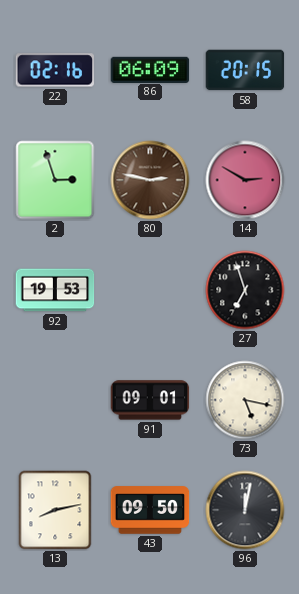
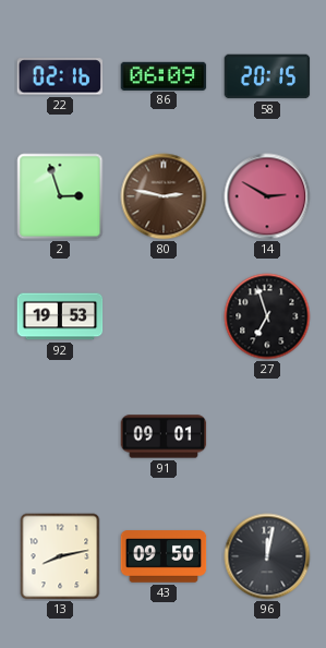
73: 5:17 -> none (245, 400)
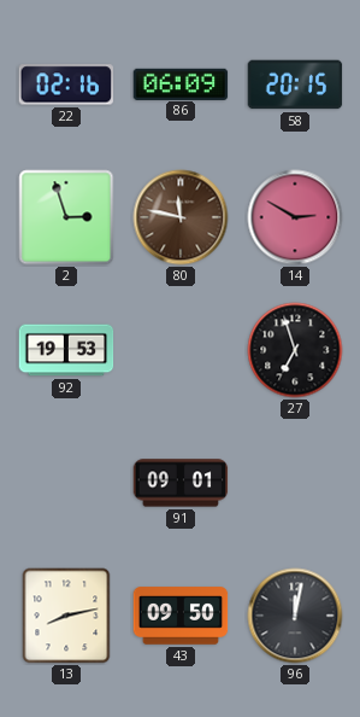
80: 2:47 -> 11:47 (181, 217)
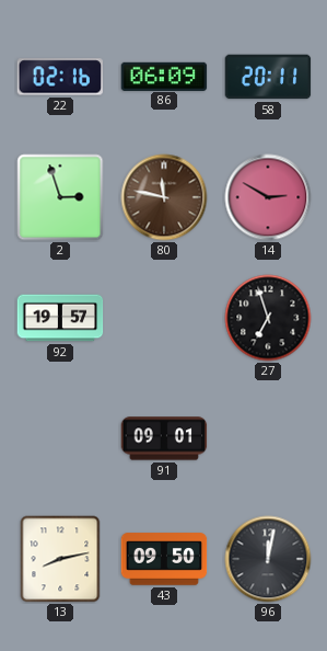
58: 20:15 -> 20:11 (268, 77)
92: 19:53 -> 19:57 (60, 318)
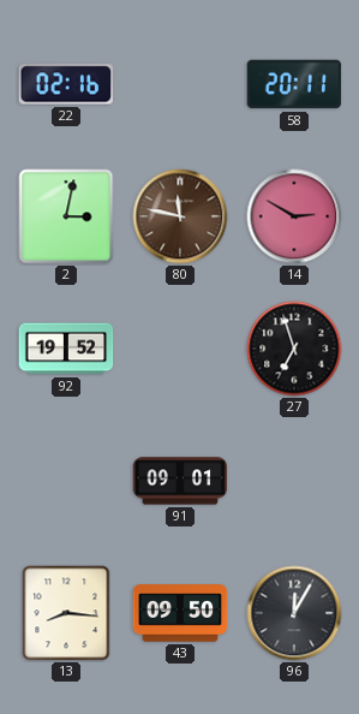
86: 06:09 -> none (164, 76)
2: 2:57 -> 3:02 (66, 216)
92: 19:57 -> 19:52 (66, 349)
13: 8:13 -> 8:16 (66, 613)
96: 12:02 -> 12:05 (294, 613)
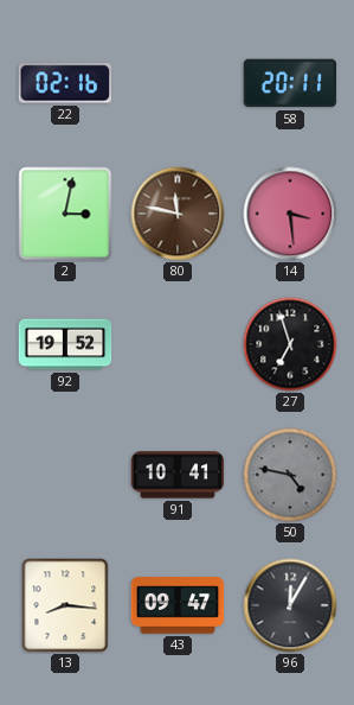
14: 2:50 -> 3:29 (290, 214)
91: 09:01 -> 10:41 (178, 475)
50: none -> 4:47 (290, 475)
43: 09:50 -> 09:47 (178, 605)
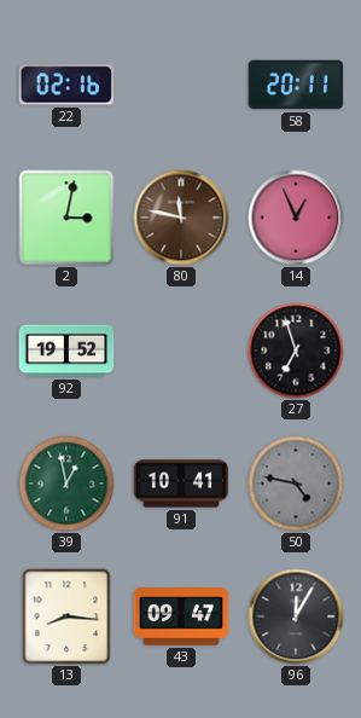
14: 3:29 -> 12:56 (296, 218)
39: none -> 12:58 (66, 484)
